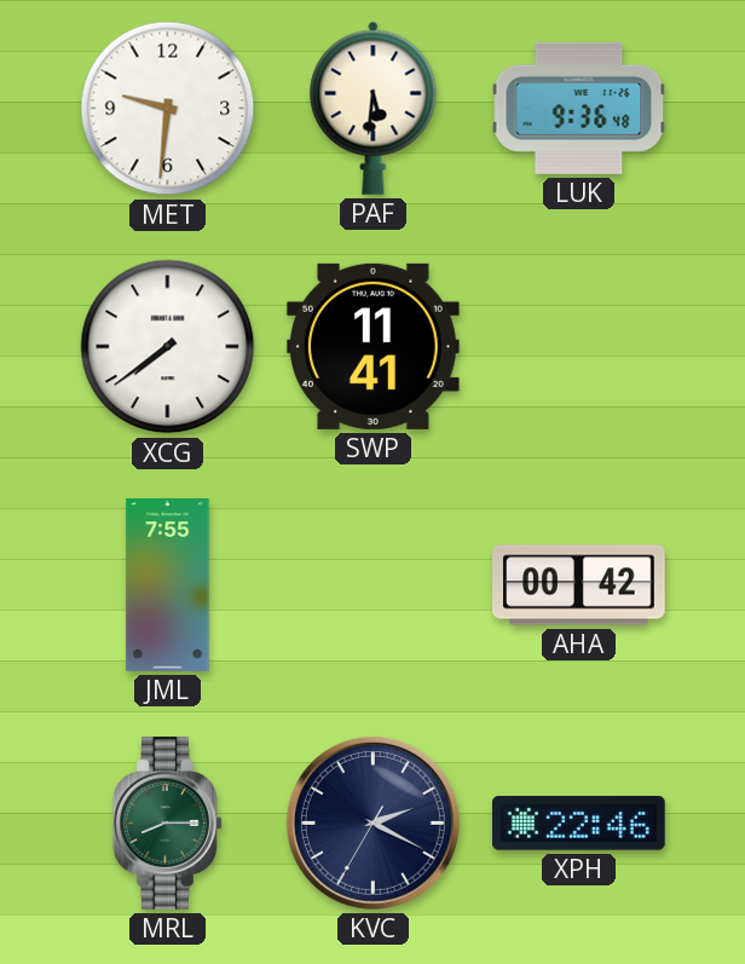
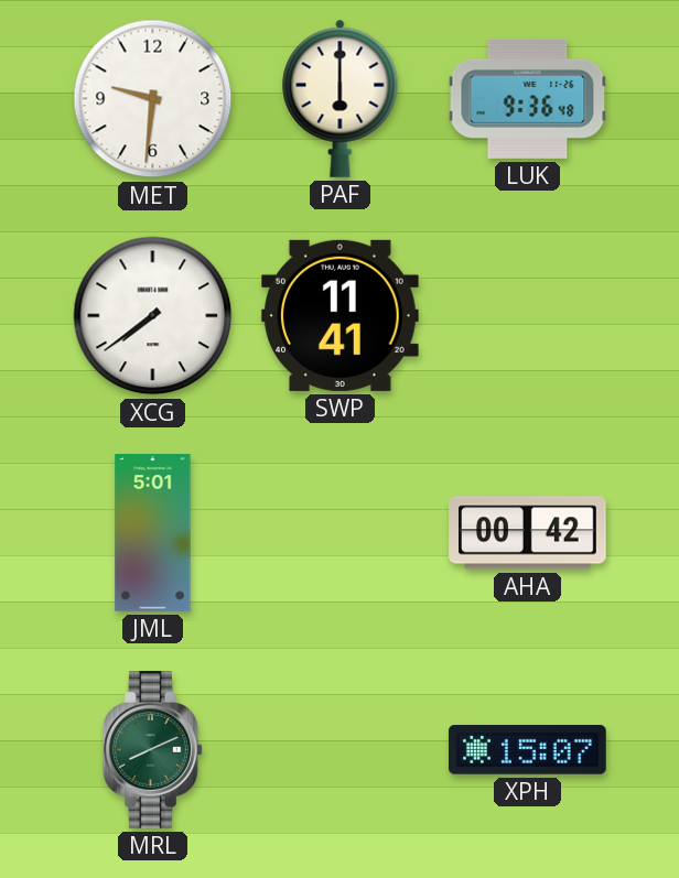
PAF: 5:31 -> 6:00 (341, 98)
JML: 7:55 -> 5:01 (153, 533)
MRL: 8:15 -> 8:11 (153, 750)
KVC: 2:19 -> none (372, 822)
XPH: 22:46 -> 15:07 (528, 750)
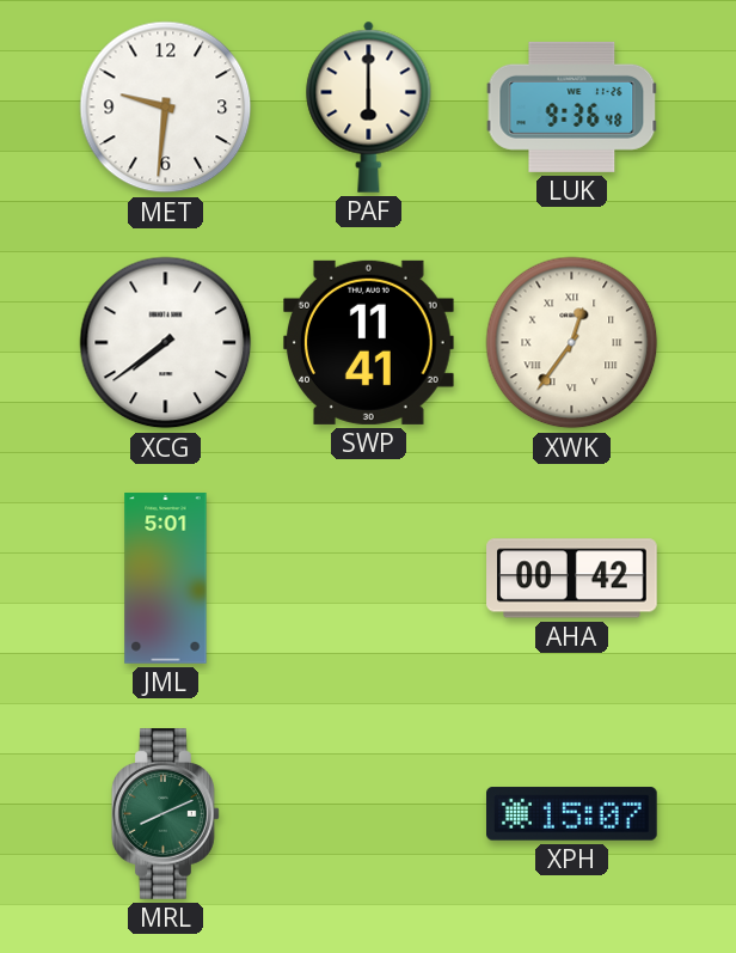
XWK: none -> 12:36 (572, 343)
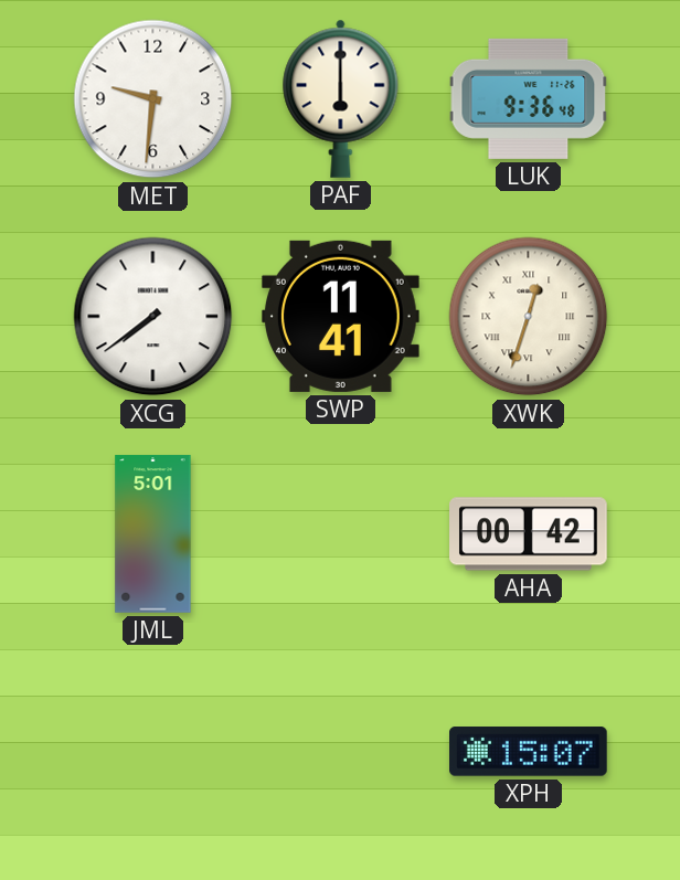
XWK: 12:36 -> 12:33 (529, 317)
MRL: 8:11 -> none (166, 814)
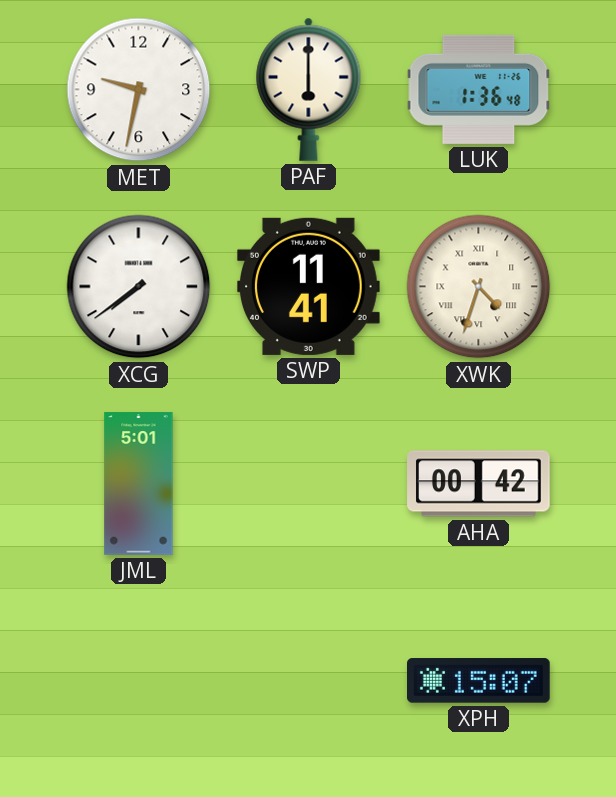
MET: 9:31 -> 9:32 (139, 90)
LUK: 9:36 -> 1:36 (479, 89)
XWK: 12:33 -> 4:33 (479, 287)
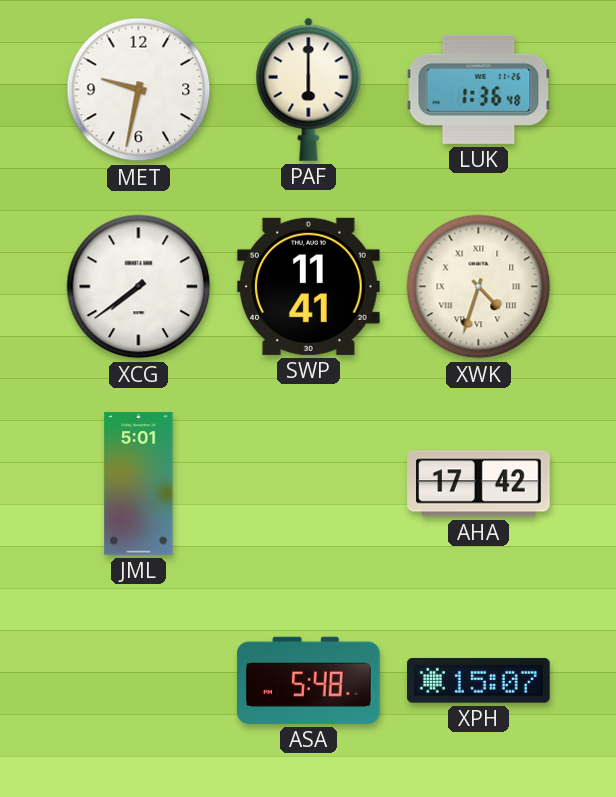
AHA: 00:42 -> 17:42 (479, 484)
ASA: none -> 5:48 (309, 680)
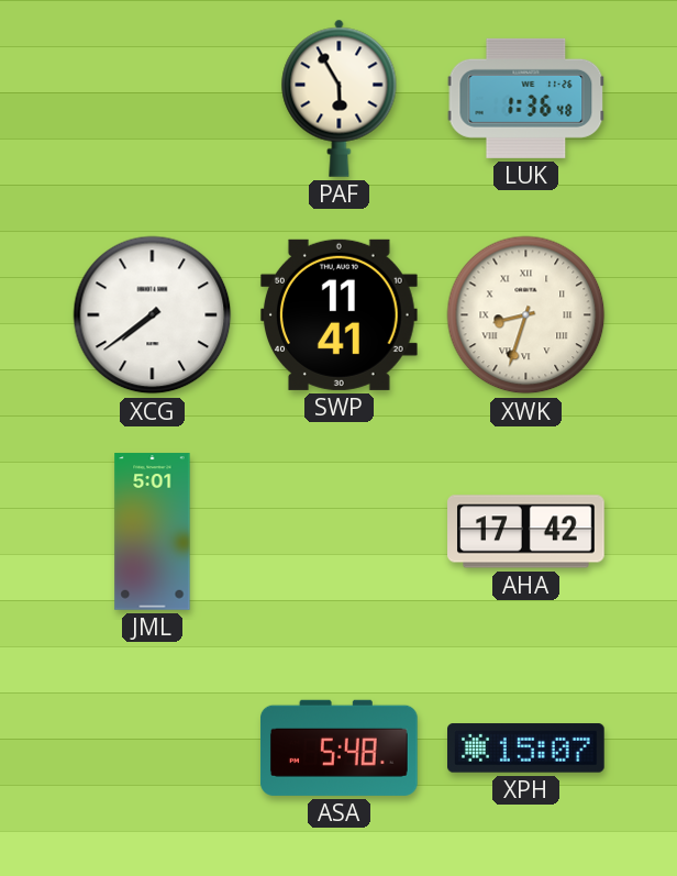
MET: 9:32 -> none (139, 90)
PAF: 6:00 -> 5:55 (340, 98)
XWK: 4:33 -> 8:33 (526, 315)
